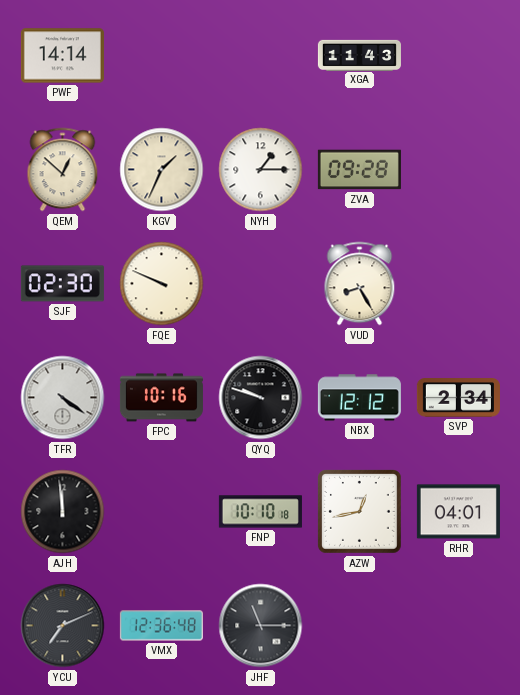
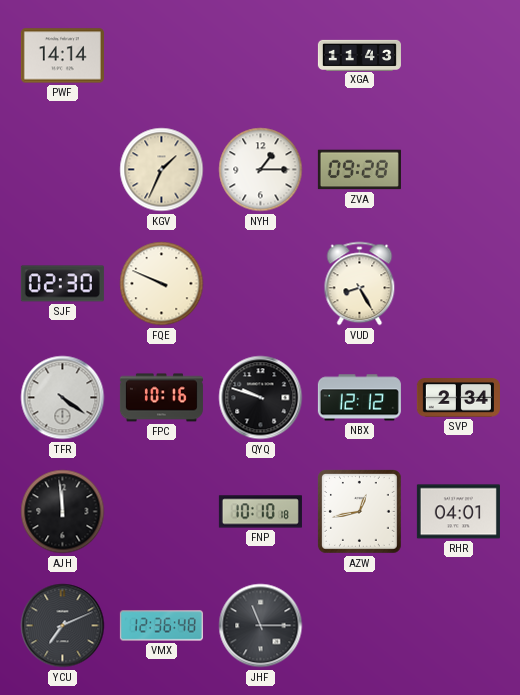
QEM: 12:52 -> none (63, 170)
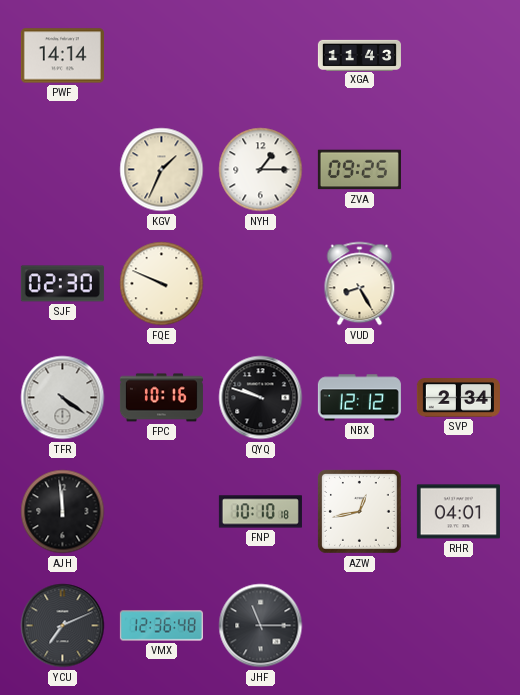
ZVA: 09:28 -> 09:25 (359, 170)
